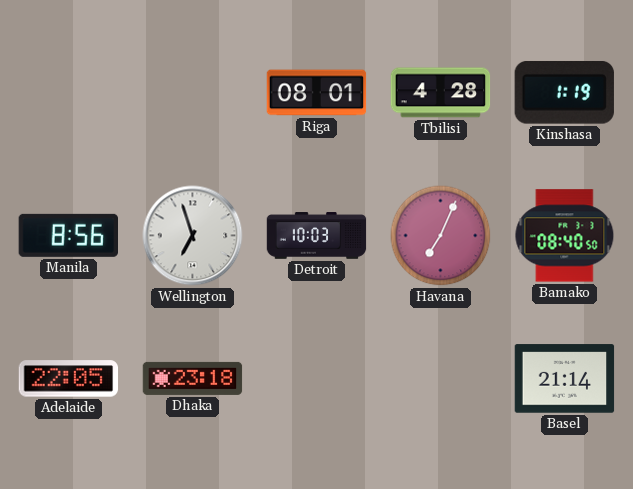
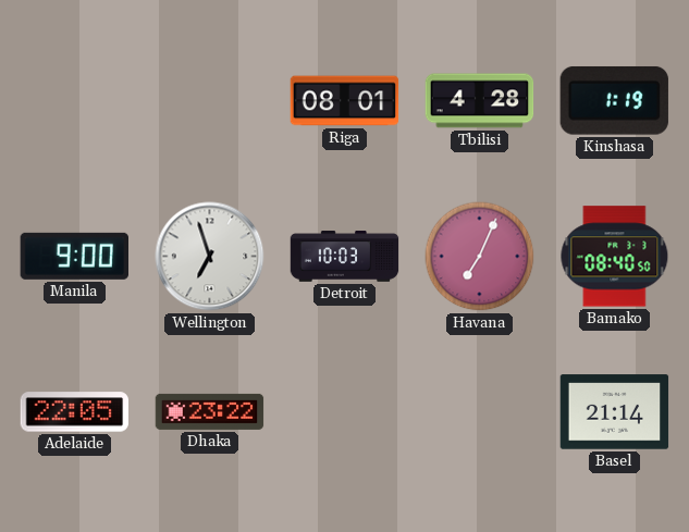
Manila: 8:56 -> 9:00 (74, 256)
Dhaka: 23:18 -> 23:22 (210, 411)
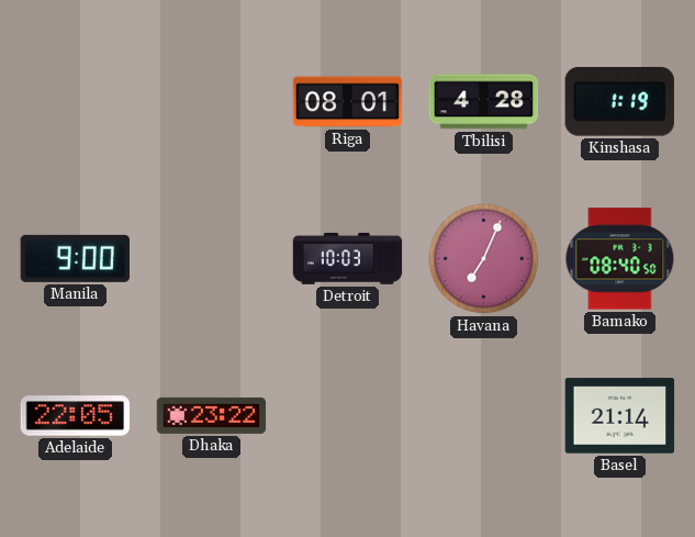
Wellington: 6:57 -> none (210, 257)
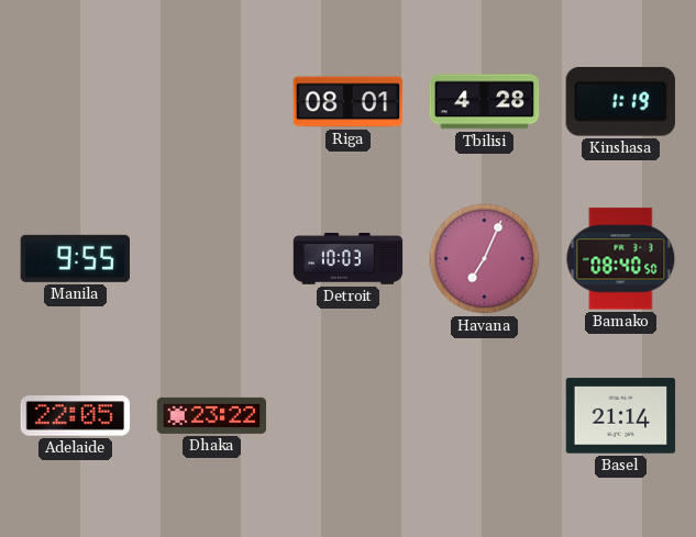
Manila: 9:00 -> 9:55 (75, 258)
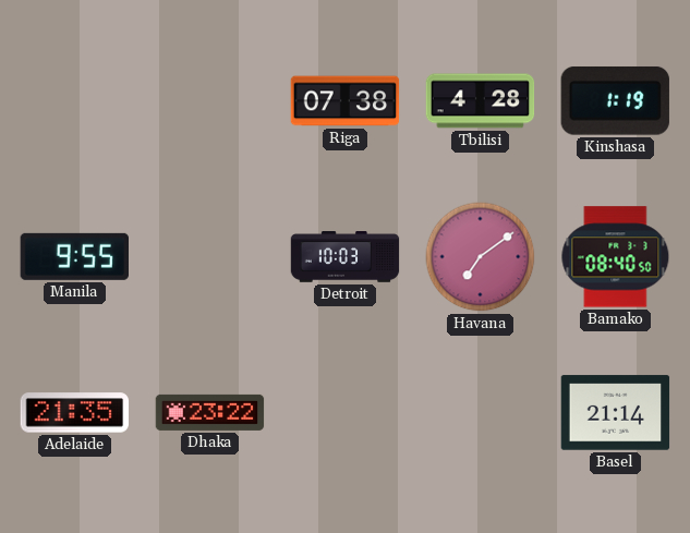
Riga: 08:01 -> 07:38 (346, 101)
Havana: 7:04 -> 7:09 (481, 257)
Adelaide: 22:05 -> 21:35 (75, 413)
